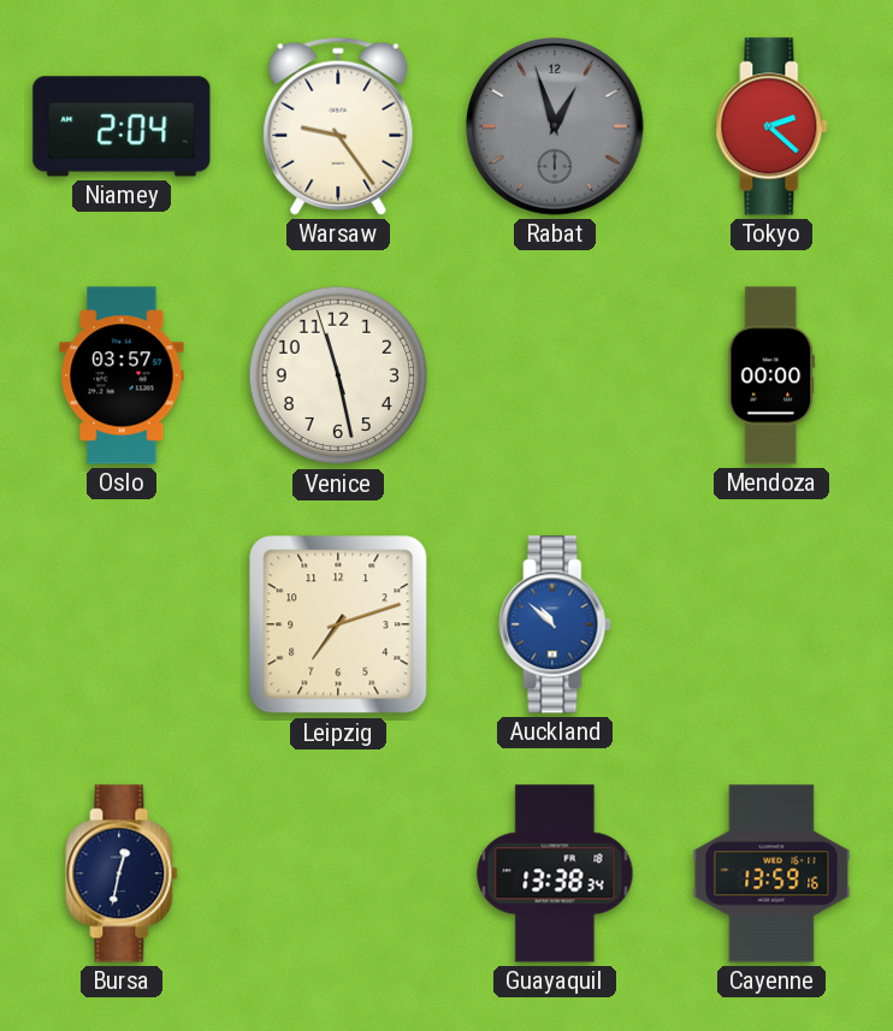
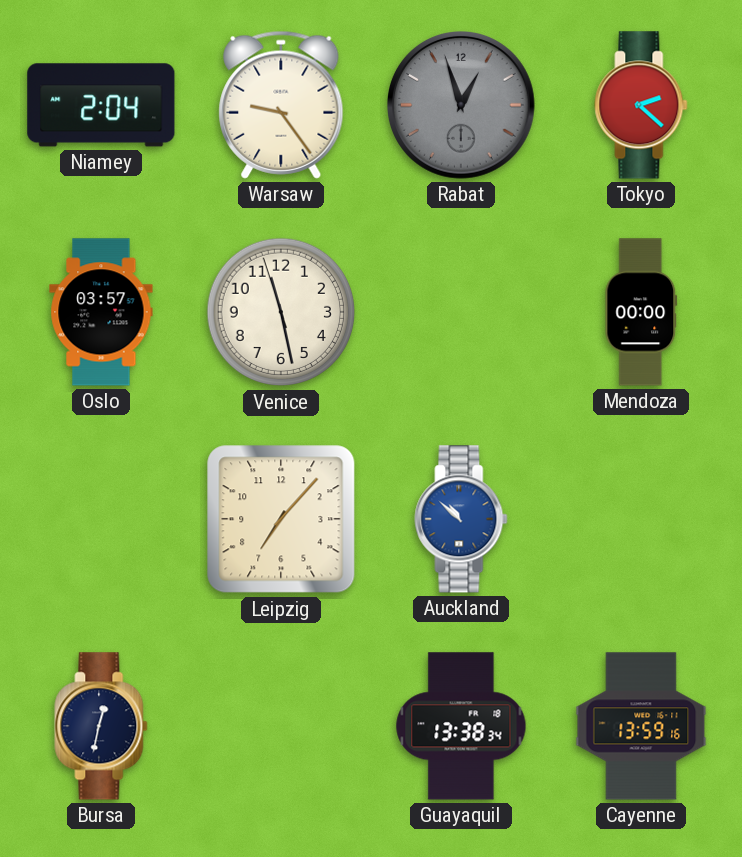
Leipzig: 7:12 -> 7:07 (281, 519)
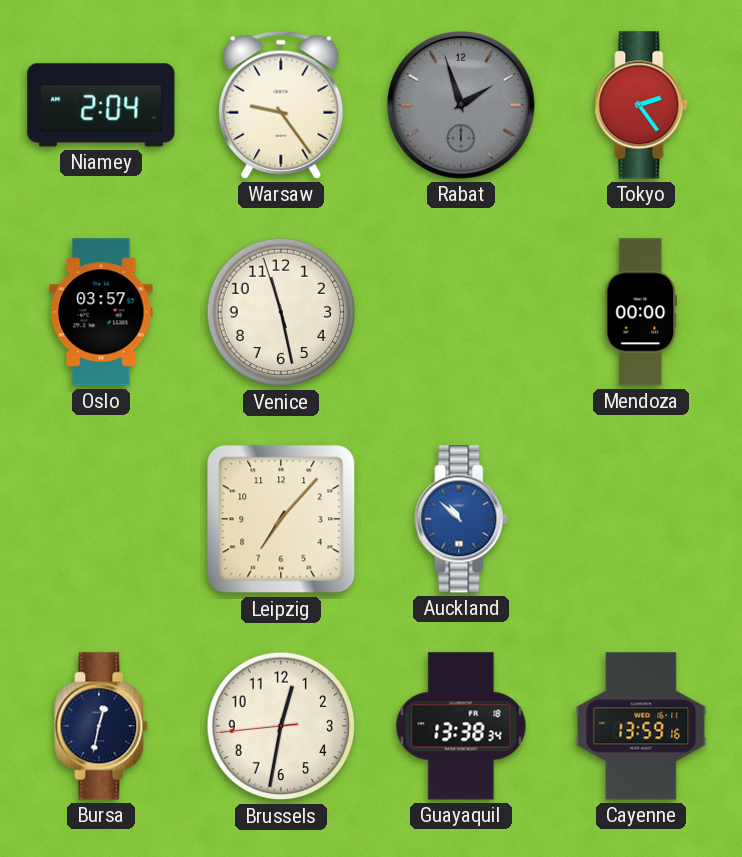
Rabat: 12:57 -> 1:57 (462, 106)
Tokyo: 2:22 -> 2:24 (641, 105)
Brussels: none -> 12:31 (281, 726)
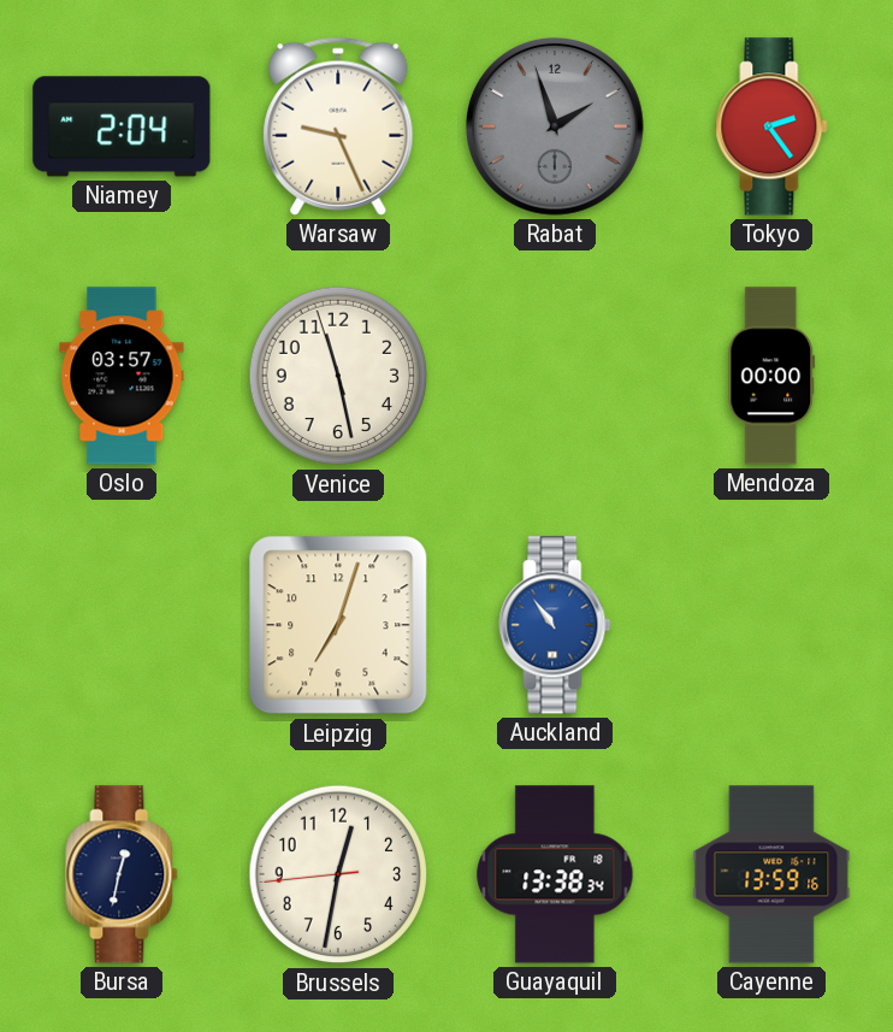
Warsaw: 9:24 -> 9:26 (338, 126)
Leipzig: 7:07 -> 7:03 (338, 625)
Auckland: 10:52 -> 10:54 (555, 625)
